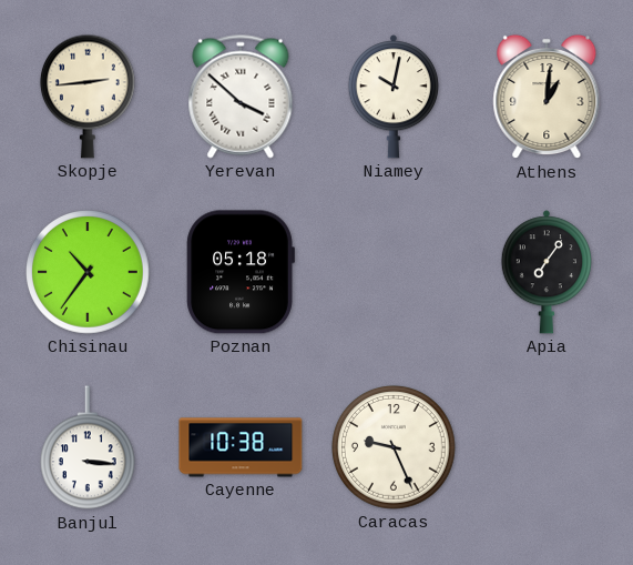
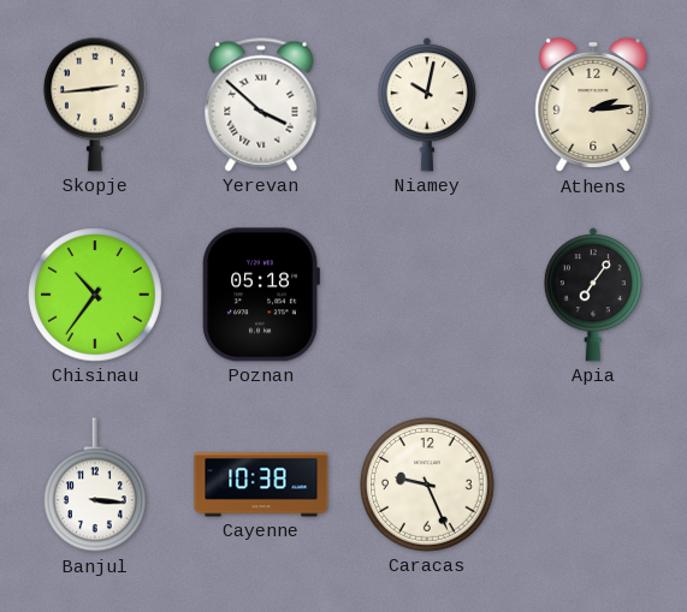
Athens: 1:01 -> 2:14 (593, 105)
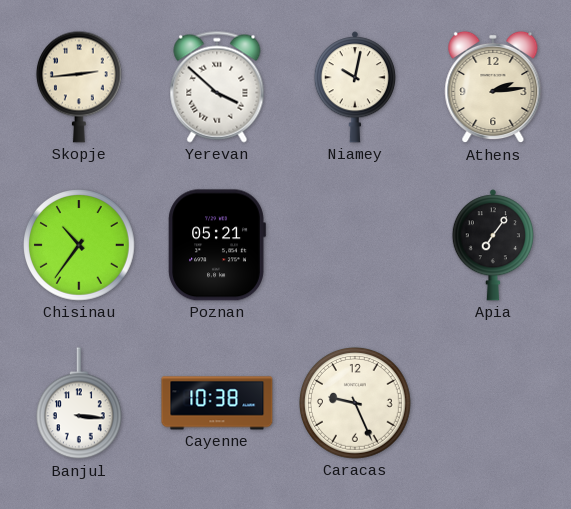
Poznan: 05:18 -> 05:21 (217, 245)
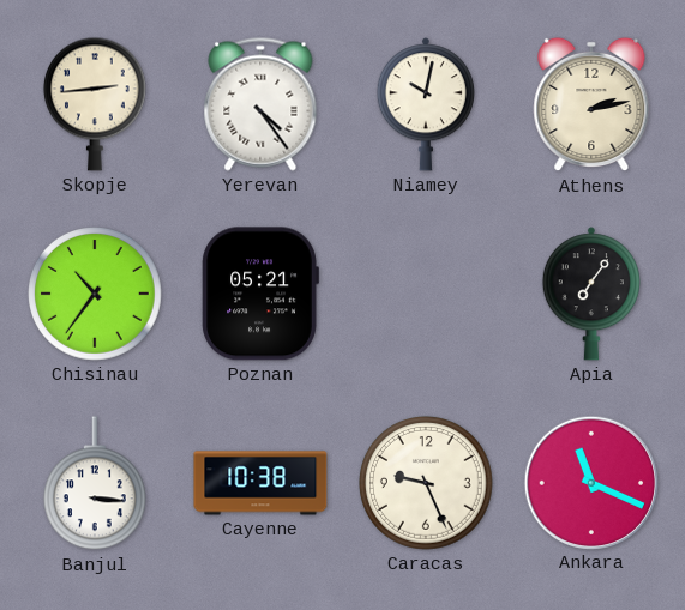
Yerevan: 3:52 -> 4:24 (260, 104)
Athens: 2:14 -> 2:13 (591, 104)
Ankara: none -> 11:19 (590, 482)
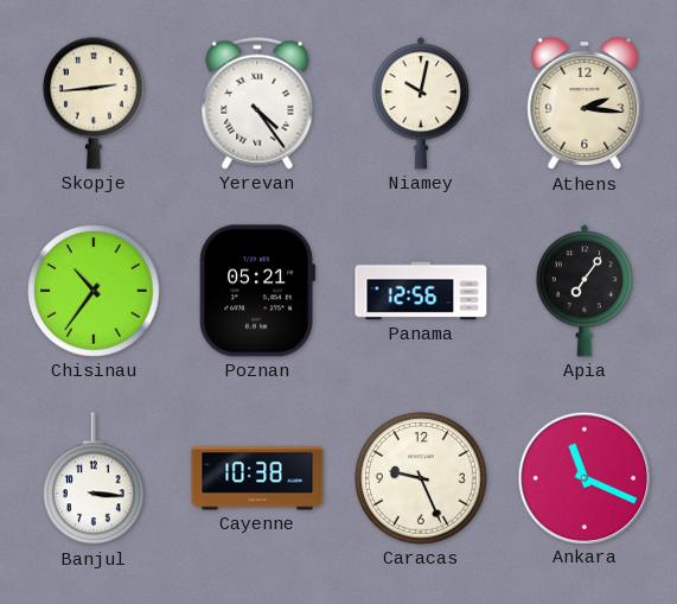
Athens: 2:13 -> 2:16 (585, 103)
Panama: none -> 12:56 (421, 291)
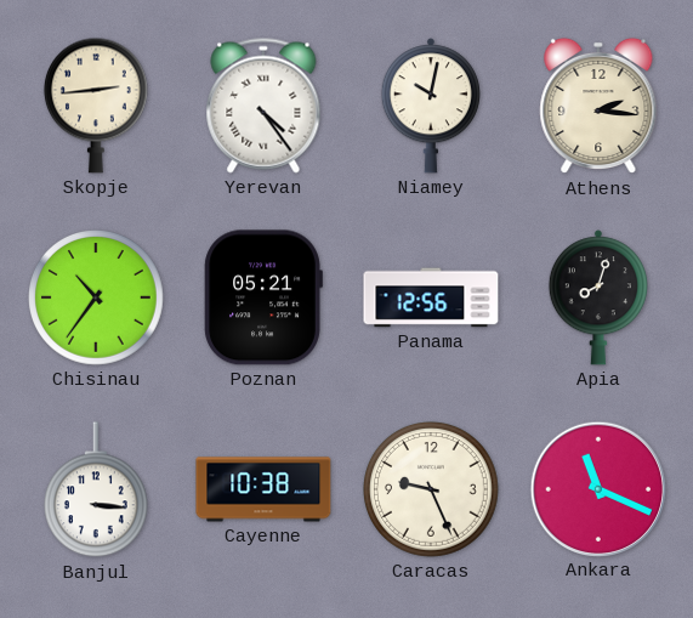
Apia: 7:06 -> 8:03 (598, 297)
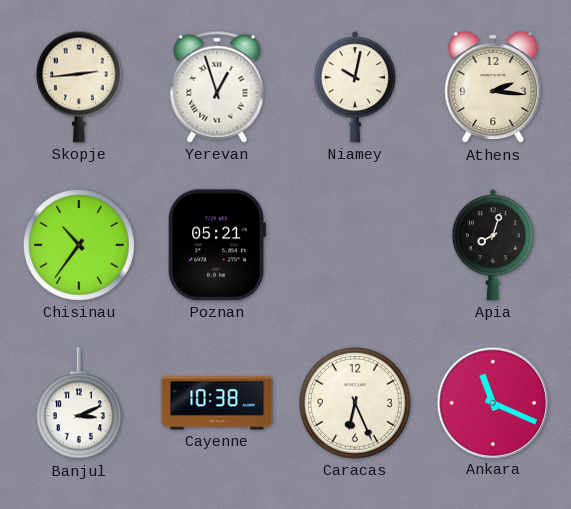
Yerevan: 4:24 -> 12:57 (217, 87)
Panama: 12:56 -> none (431, 297)
Banjul: 3:16 -> 3:11 (79, 404)
Caracas: 9:26 -> 6:26 (356, 404)
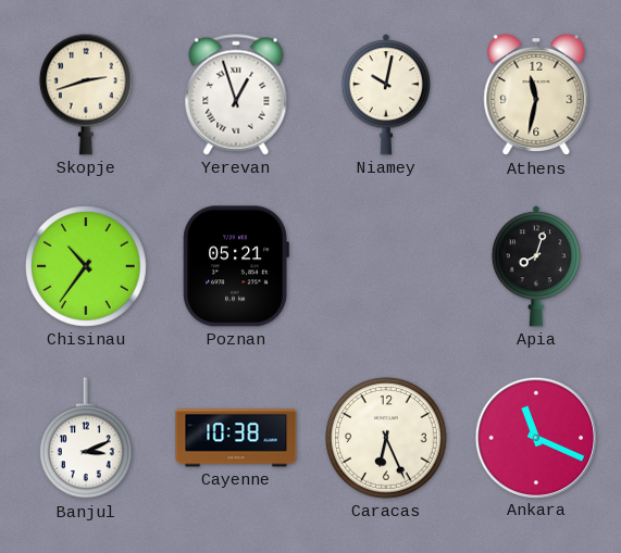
Skopje: 2:44 -> 2:42 (86, 95)
Athens: 2:16 -> 11:32 (536, 95)
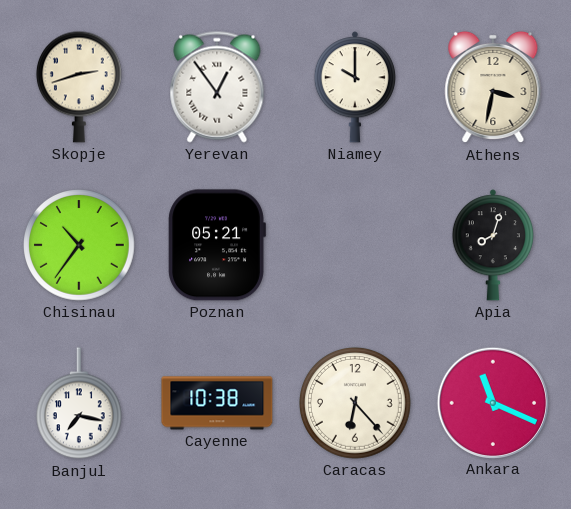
Yerevan: 12:57 -> 12:54 (217, 87)
Niamey: 10:02 -> 10:00 (355, 87)
Athens: 11:32 -> 3:32 (493, 87)
Banjul: 3:11 -> 7:17 (79, 404)
Caracas: 6:26 -> 6:23 (356, 404)
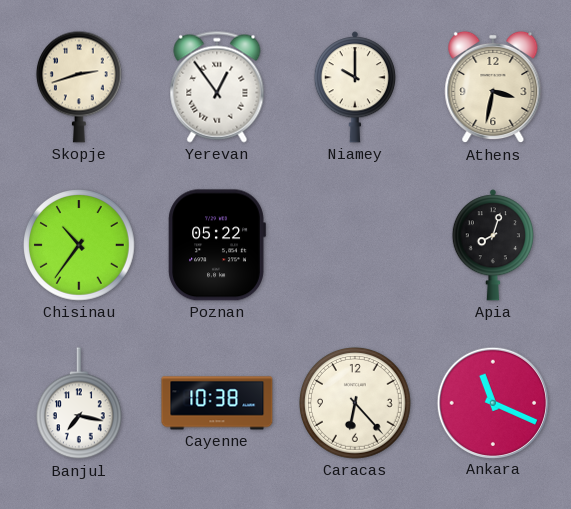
Poznan: 05:21 -> 05:22 (217, 245)
